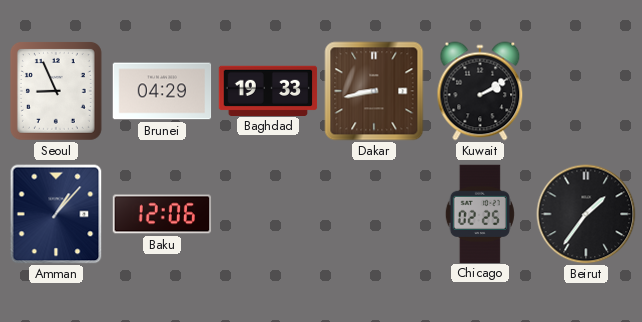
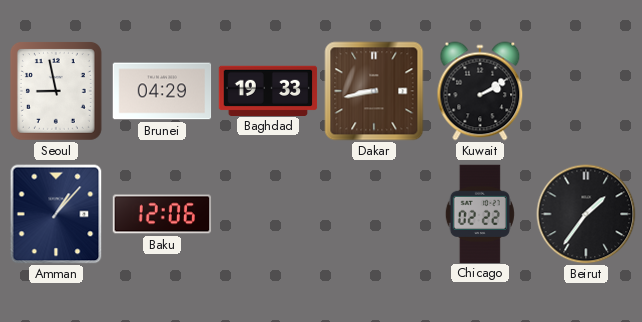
Seoul: 8:56 -> 8:58 (56, 91)
Chicago: 02:25 -> 02:22 (480, 213)
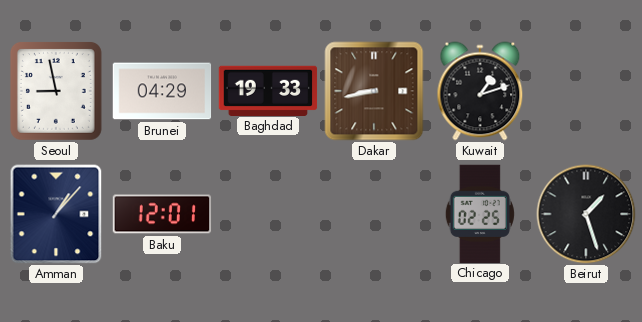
Kuwait: 2:10 -> 1:12 (480, 91)
Baku: 12:06 -> 12:01 (162, 214)
Chicago: 02:22 -> 02:25 (480, 213)
Beirut: 1:36 -> 1:27 (586, 214)
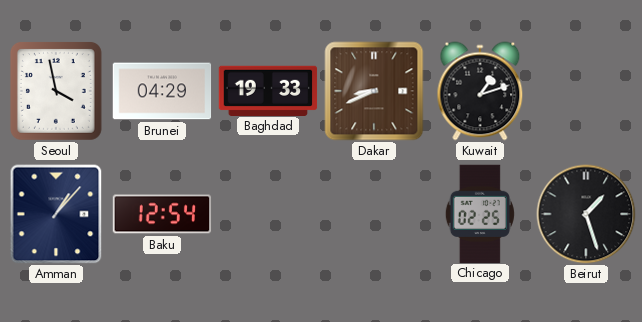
Seoul: 8:58 -> 3:58 (56, 91)
Dakar: 8:43 -> 8:41 (374, 91)
Baku: 12:01 -> 12:54 (162, 214)
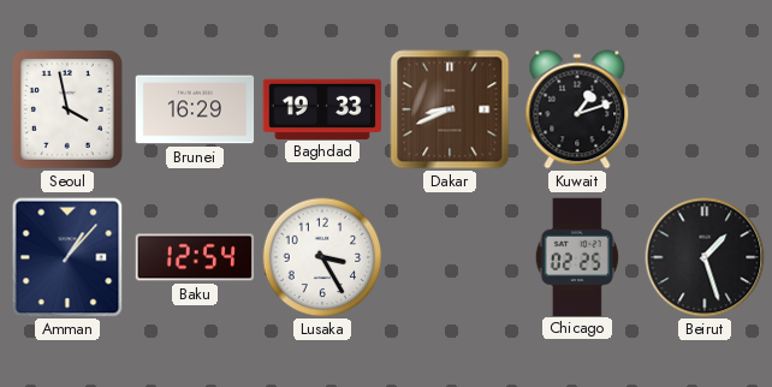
Brunei: 04:29 -> 16:29 (195, 109)
Lusaka: none -> 3:25 (322, 257)
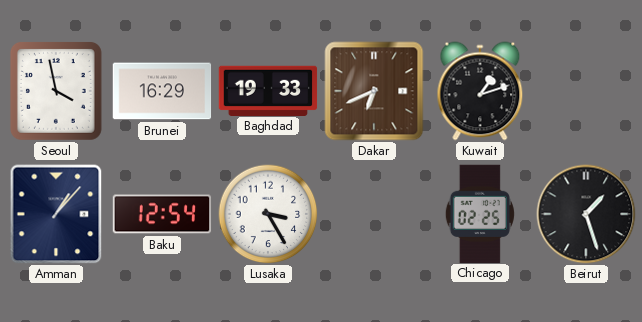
Dakar: 8:41 -> 6:41 (374, 91)
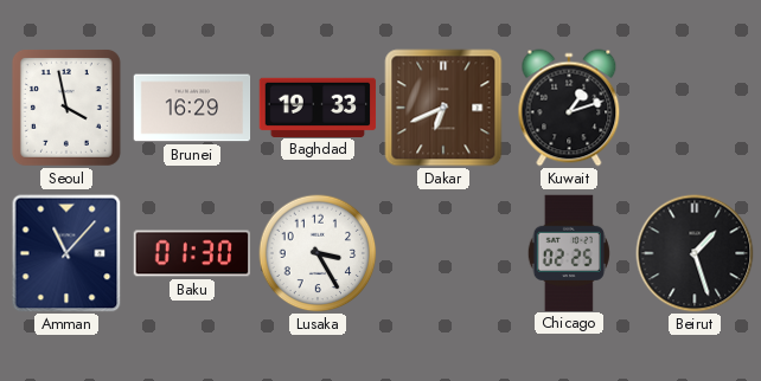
Amman: 1:07 -> 11:07 (66, 253)
Baku: 12:54 -> 01:30 (192, 253)
